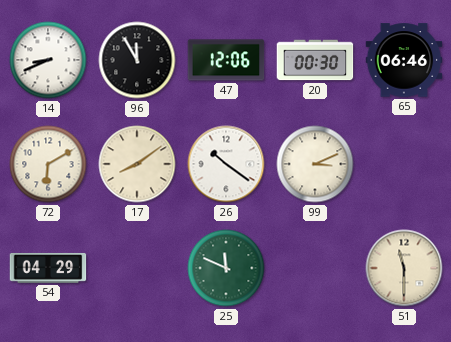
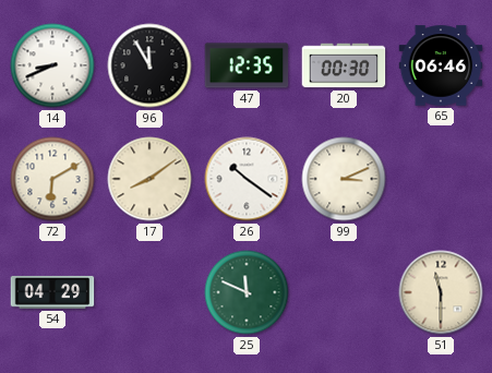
47: 12:06 -> 12:35 (247, 65)
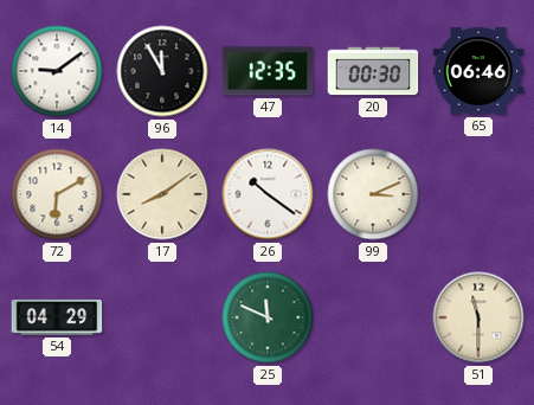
14: 8:41 -> 9:09 (57, 71)
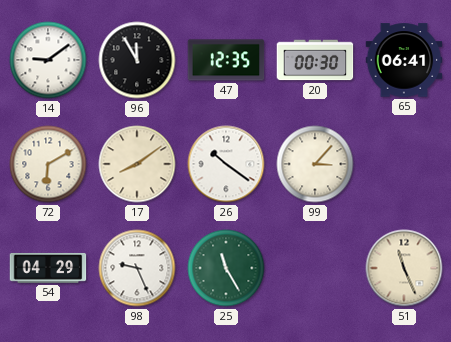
65: 06:46 -> 06:41 (404, 60)
99: 3:11 -> 3:07 (315, 164)
98: none -> 9:26 (137, 268)
25: 11:49 -> 11:25 (226, 268)
51: 11:30 -> 11:26 (404, 268)
